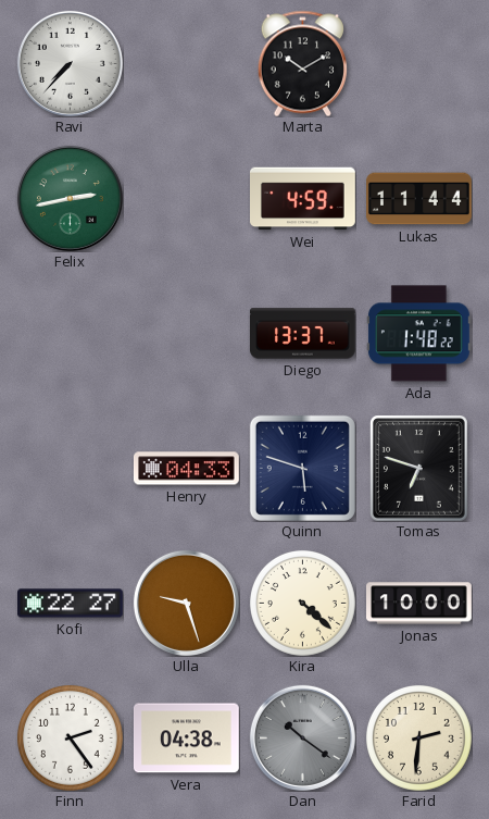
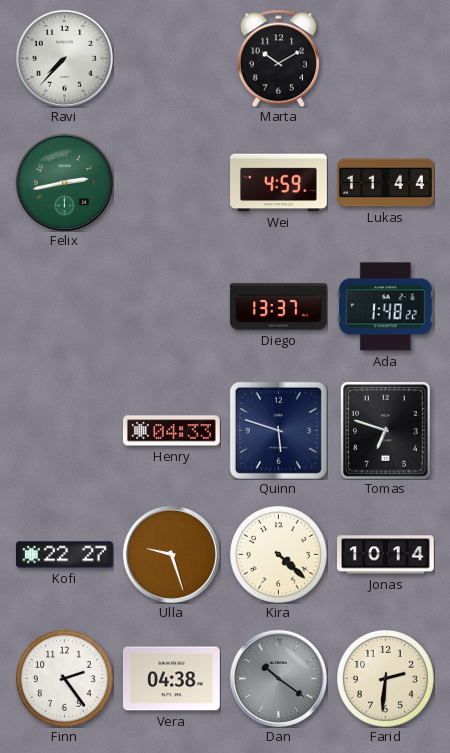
Jonas: 10:00 -> 10:14 (386, 555)
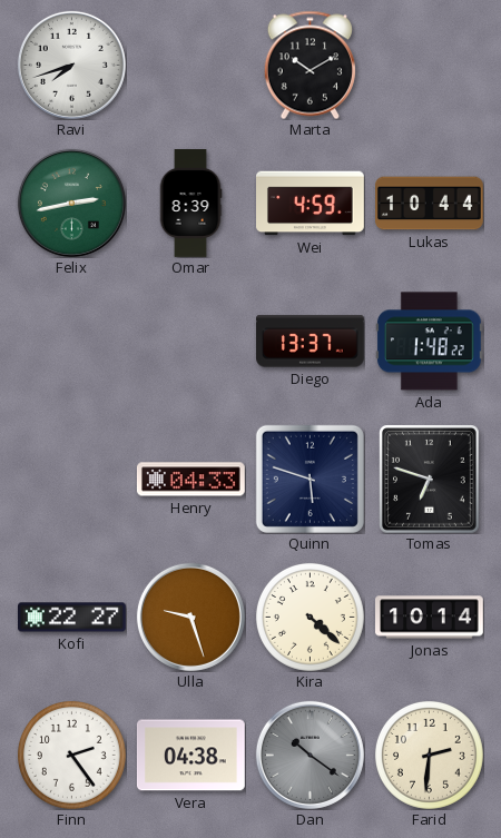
Ravi: 7:37 -> 7:42 (71, 65)
Omar: none -> 8:39 (190, 204)
Lukas: 11:44 -> 10:44 (430, 204)
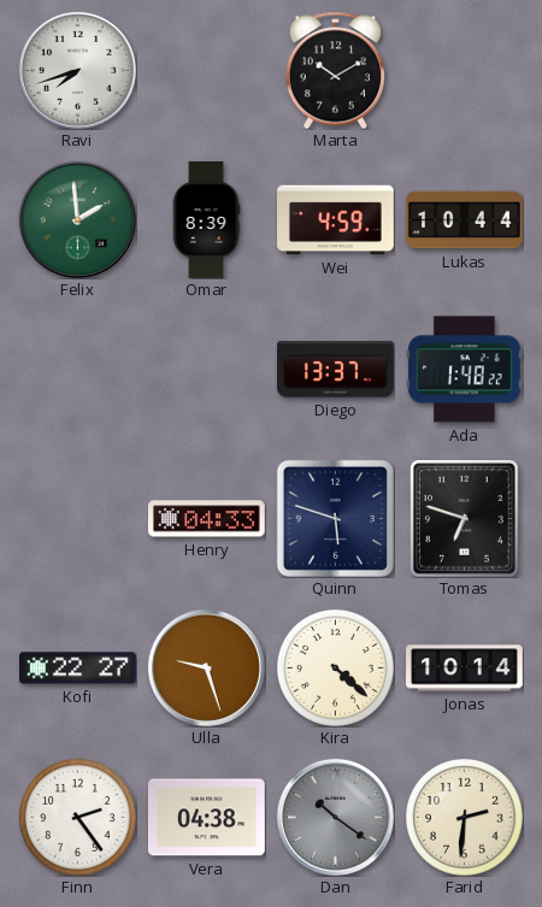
Felix: 2:43 -> 1:59 (77, 219)
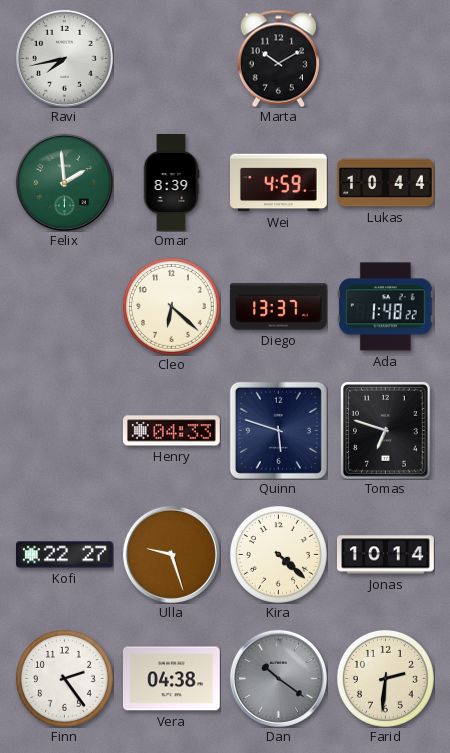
Ravi: 7:42 -> 7:43 (64, 58)
Cleo: none -> 6:22 (171, 306)
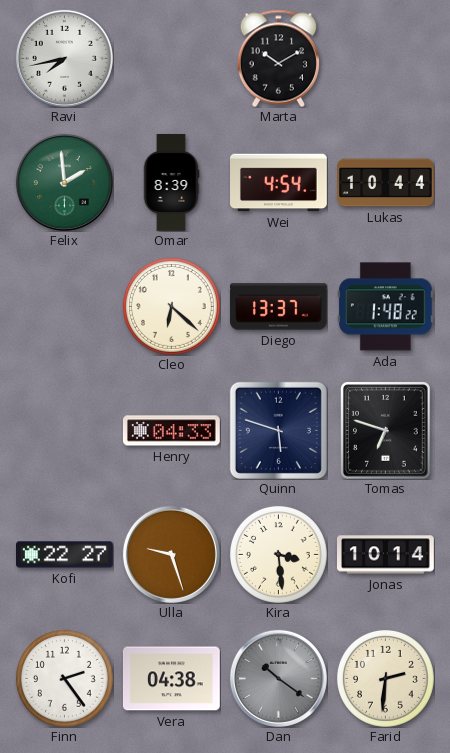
Wei: 4:59 -> 4:54 (279, 183)
Kira: 4:22 -> 3:29 (278, 554)
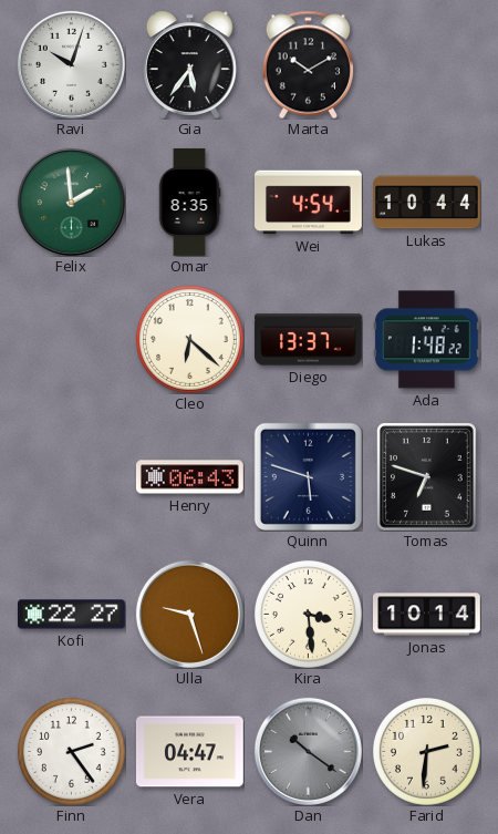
Ravi: 7:43 -> 10:03 (71, 64)
Gia: none -> 5:36 (189, 64)
Omar: 8:39 -> 8:35 (189, 203)
Henry: 04:33 -> 06:43 (190, 477)
Vera: 04:38 -> 04:47 (189, 752)
